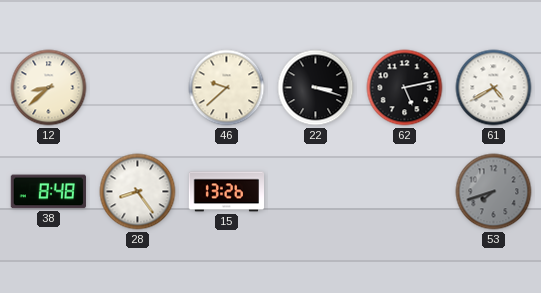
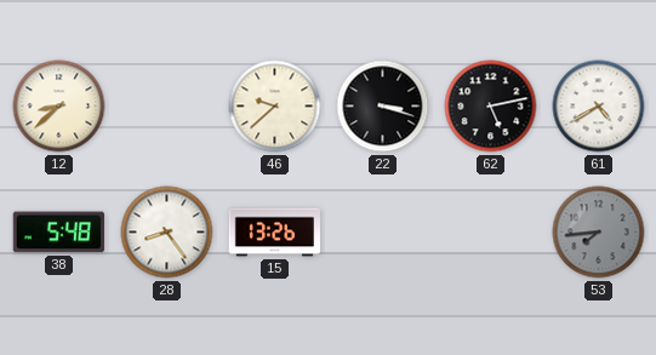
38: 8:48 -> 5:48 (58, 233)
53: 7:42 -> 7:44 (599, 233)
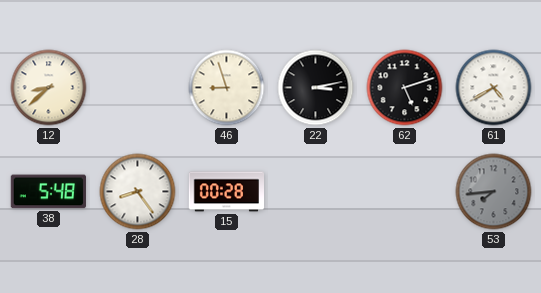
46: 9:38 -> 8:57 (227, 88)
22: 3:18 -> 3:13 (316, 88)
62: 5:13 -> 5:12 (405, 88)
15: 13:26 -> 00:28 (227, 192)
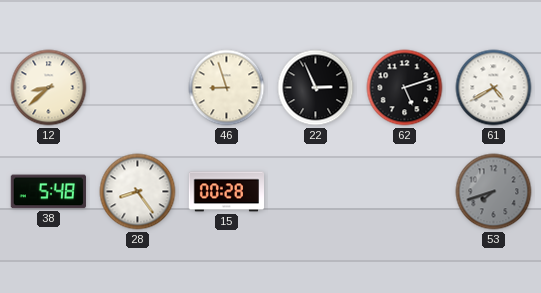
22: 3:13 -> 2:56 (316, 88)
53: 7:44 -> 7:42 (494, 192)
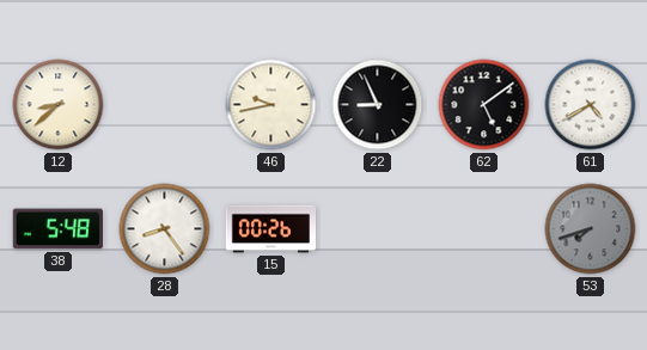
46: 8:57 -> 9:43 (271, 105)
22: 2:56 -> 8:56 (378, 105)
62: 5:12 -> 5:09 (484, 105)
15: 00:28 -> 00:26 (271, 229)
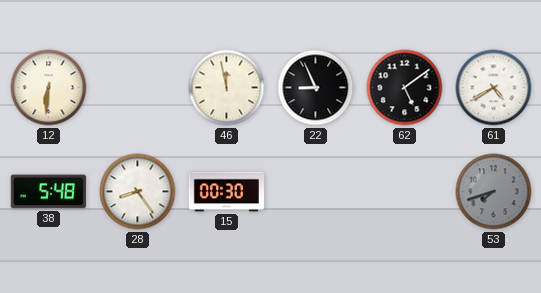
12: 8:38 -> 6:31 (49, 88)
46: 9:43 -> 11:58 (227, 88)
15: 00:26 -> 00:30 (227, 192)
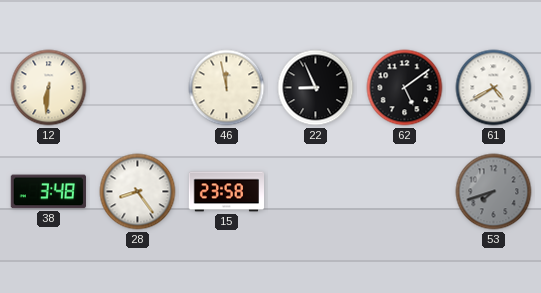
38: 5:48 -> 3:48 (48, 192)
15: 00:30 -> 23:58 (227, 192)
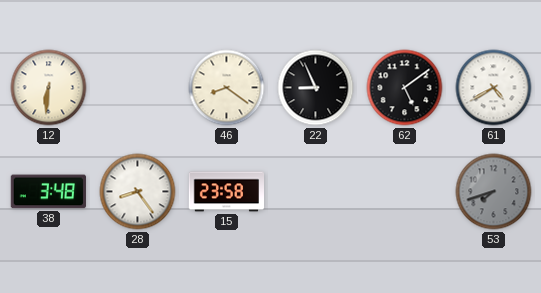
46: 11:58 -> 8:21 (227, 88)
